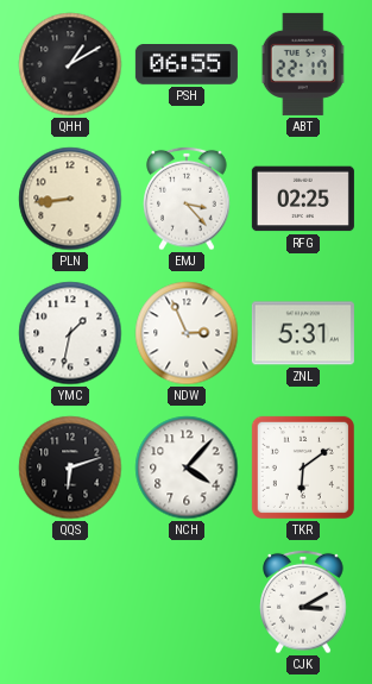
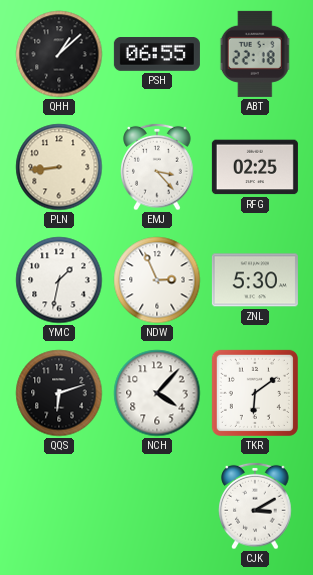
QHH: 1:10 -> 1:08 (59, 54)
ABT: 22:17 -> 22:18 (255, 54)
ZNL: 5:31 -> 5:30 (255, 280)
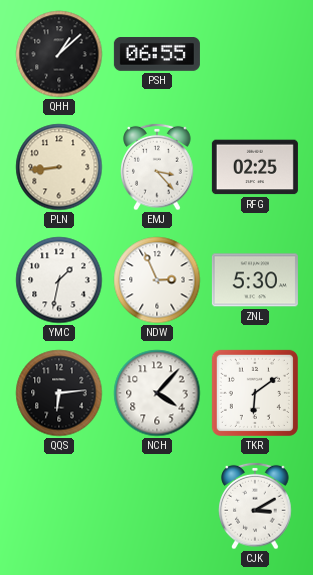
ABT: 22:18 -> none (255, 54)
QQS: 6:12 -> 6:14 (59, 393)
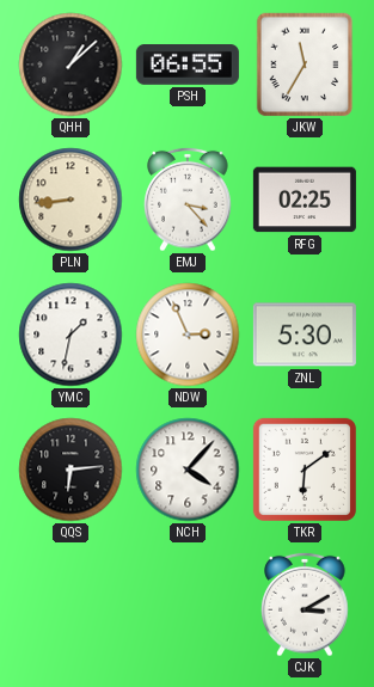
JKW: none -> 11:35 (305, 65)
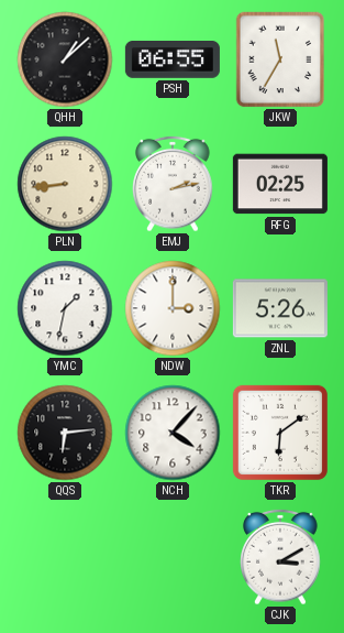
EMJ: 3:23 -> 2:13 (173, 184)
NDW: 2:56 -> 3:00 (173, 308)
ZNL: 5:30 -> 5:26 (280, 308)
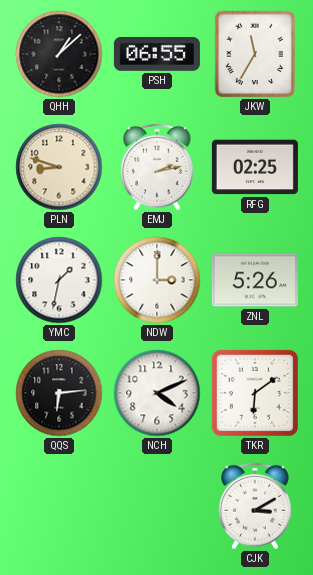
PLN: 8:44 -> 8:48 (59, 167)
NCH: 4:07 -> 4:11 (157, 393)
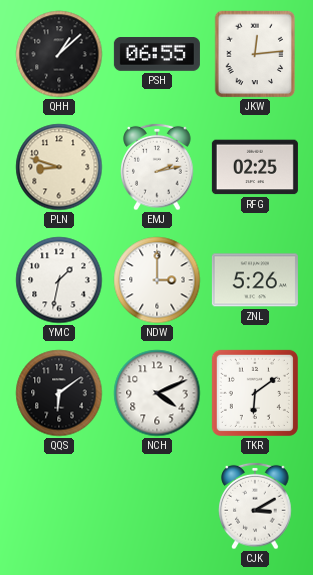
JKW: 11:35 -> 12:14 (255, 54)
QQS: 6:14 -> 6:09 (59, 393)
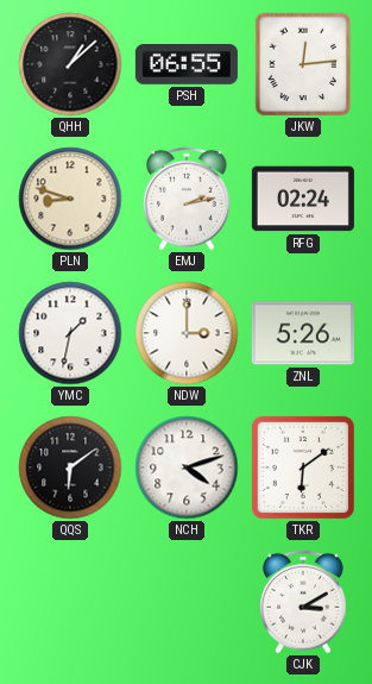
RFG: 02:25 -> 02:24 (303, 199)
NCH: 4:11 -> 4:12 (187, 467)
